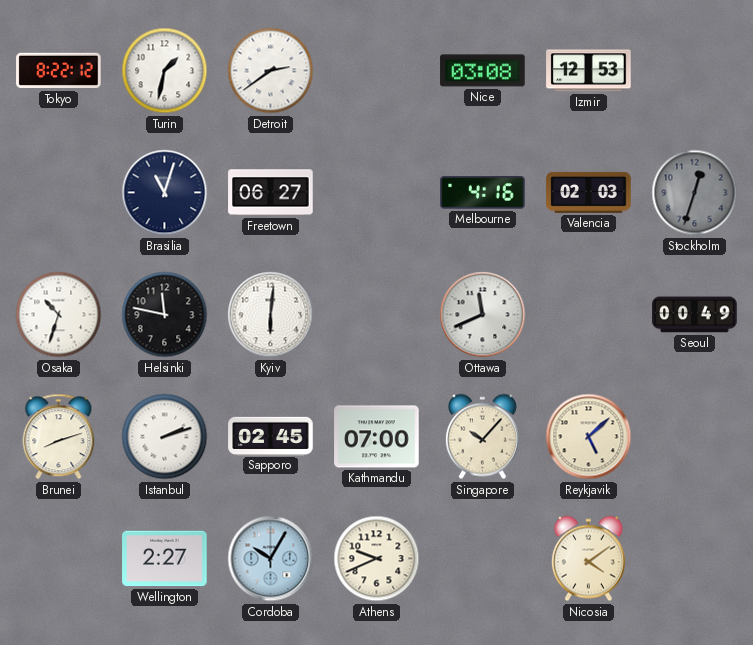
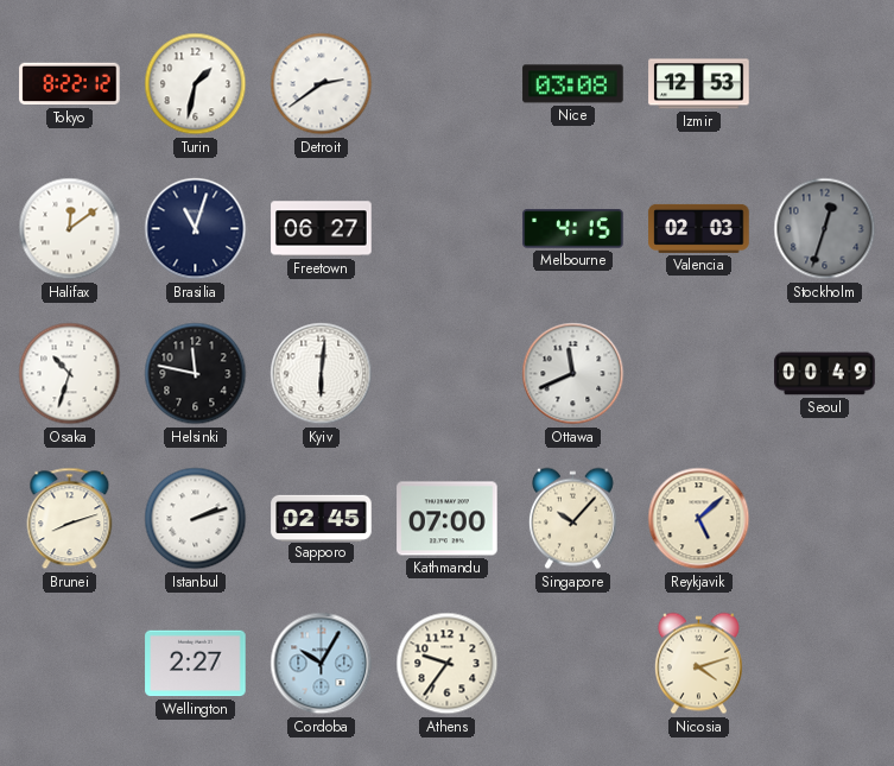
Halifax: none -> 12:09 (70, 229)
Melbourne: 4:16 -> 4:15 (573, 229)
Athens: 9:41 -> 9:36 (448, 664)
Nicosia: 4:09 -> 4:12 (698, 664)
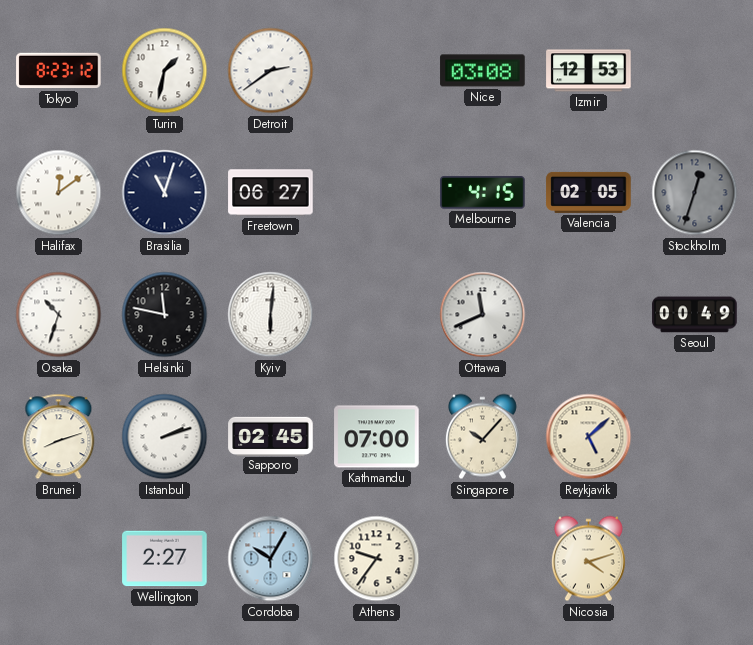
Tokyo: 8:22 -> 8:23 (59, 71)
Valencia: 02:03 -> 02:05 (589, 192)
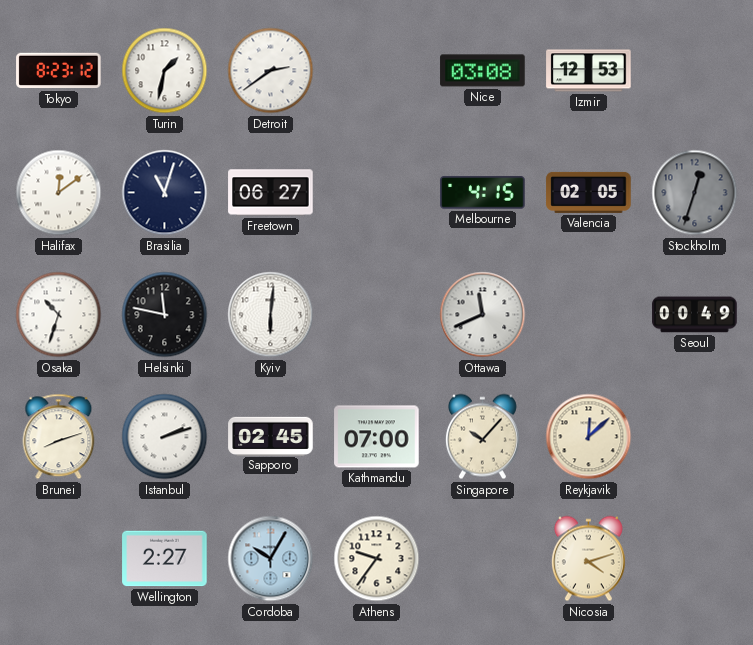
Reykjavik: 5:08 -> 12:08 (589, 437)
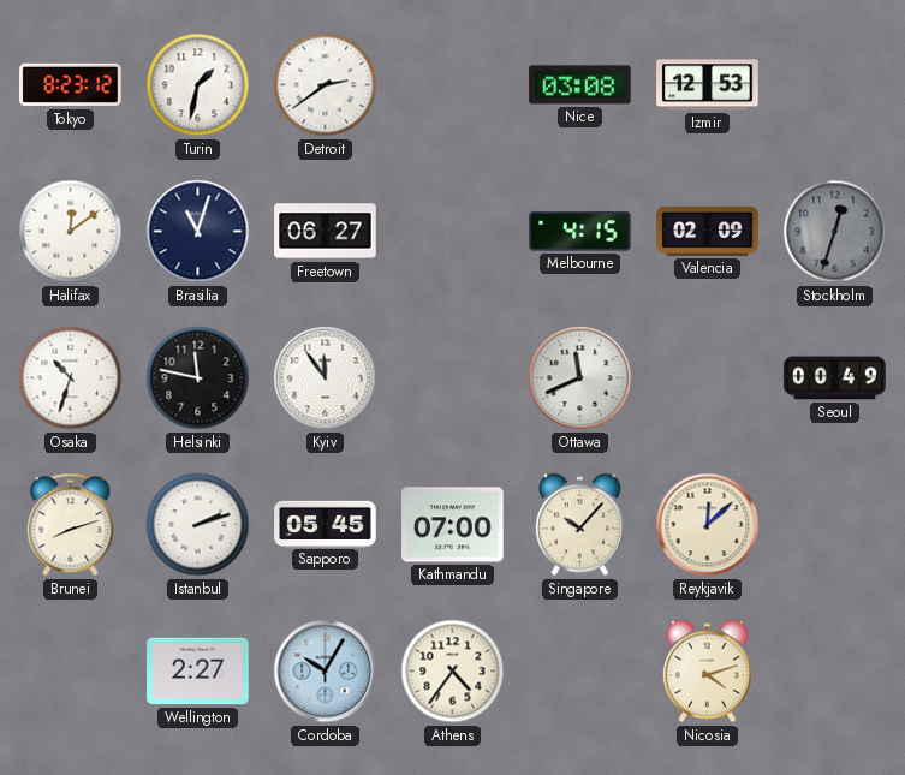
Valencia: 02:05 -> 02:09 (708, 231)
Kyiv: 6:01 -> 11:54 (326, 378)
Sapporo: 02:45 -> 05:45 (326, 524)
Athens: 9:36 -> 4:36 (453, 672)
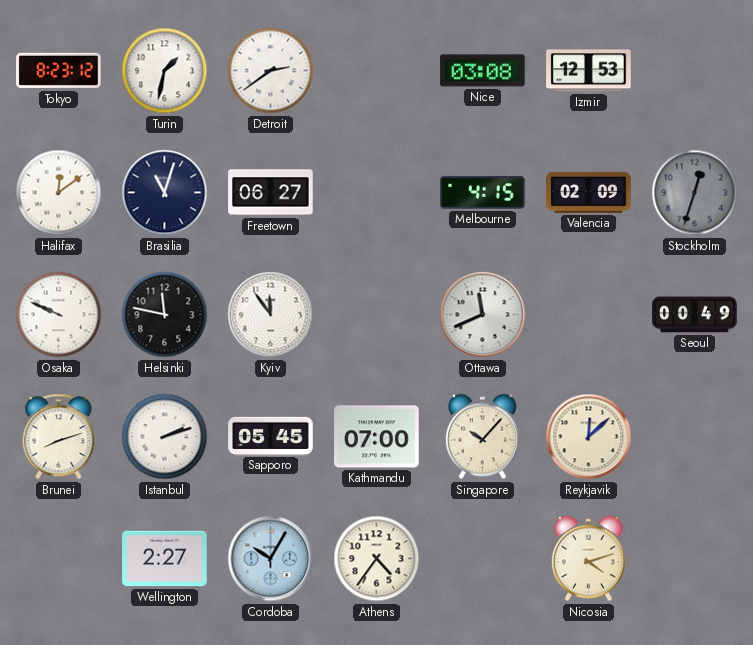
Osaka: 10:33 -> 9:49 (59, 315)
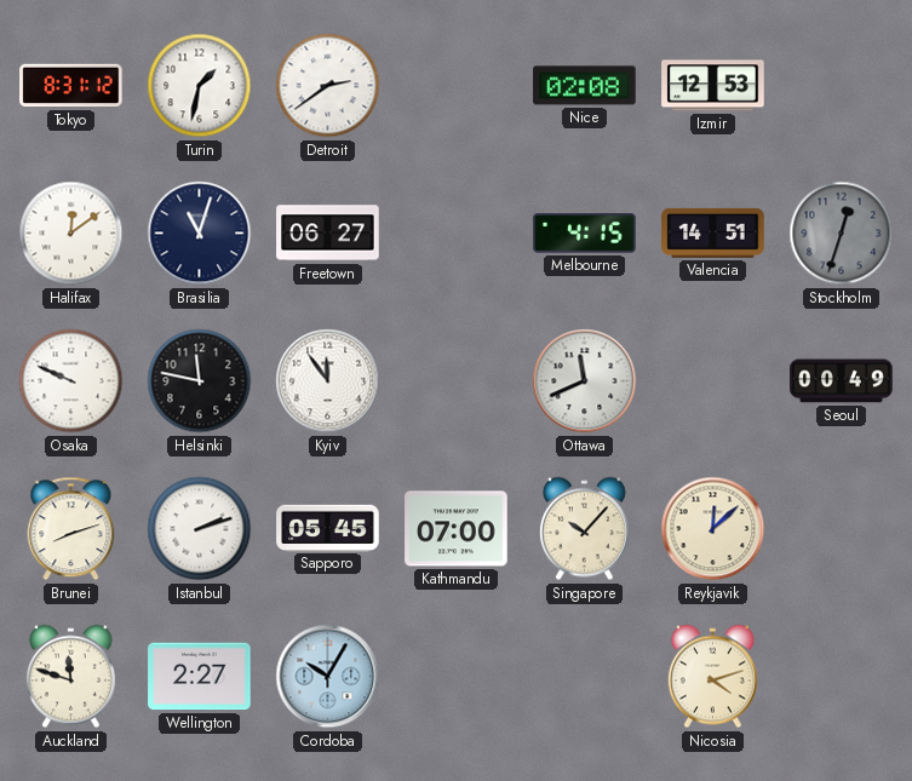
Tokyo: 8:23 -> 8:31 (71, 86)
Nice: 03:08 -> 02:08 (585, 86)
Valencia: 02:09 -> 14:51 (713, 232)
Auckland: none -> 11:48 (70, 677)
Athens: 4:36 -> none (377, 559)
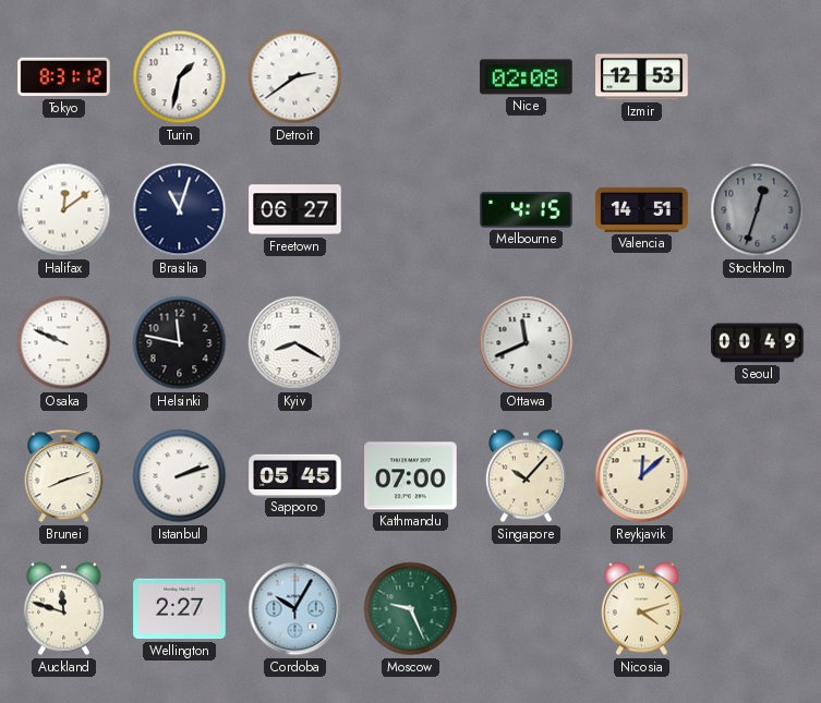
Kyiv: 11:54 -> 8:20 (295, 343)
Moscow: none -> 9:26 (411, 609)
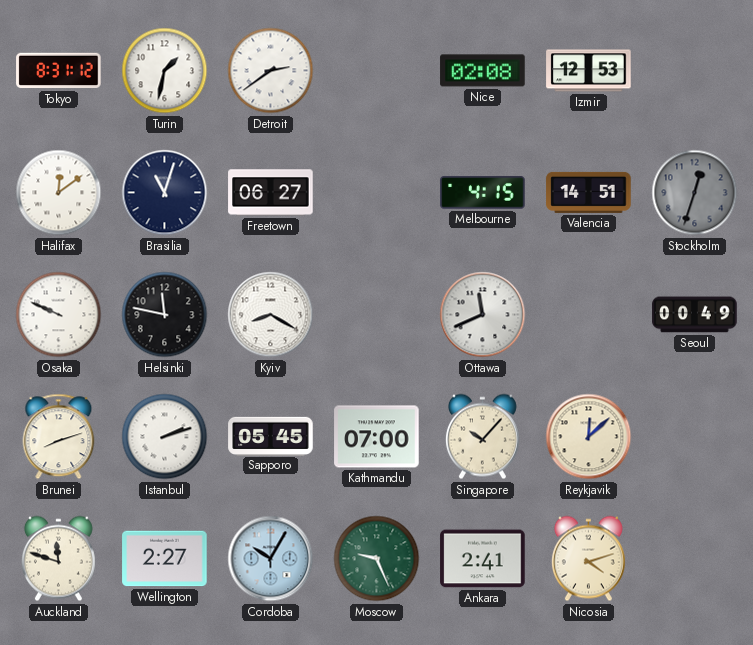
Ankara: none -> 2:41 (483, 559)
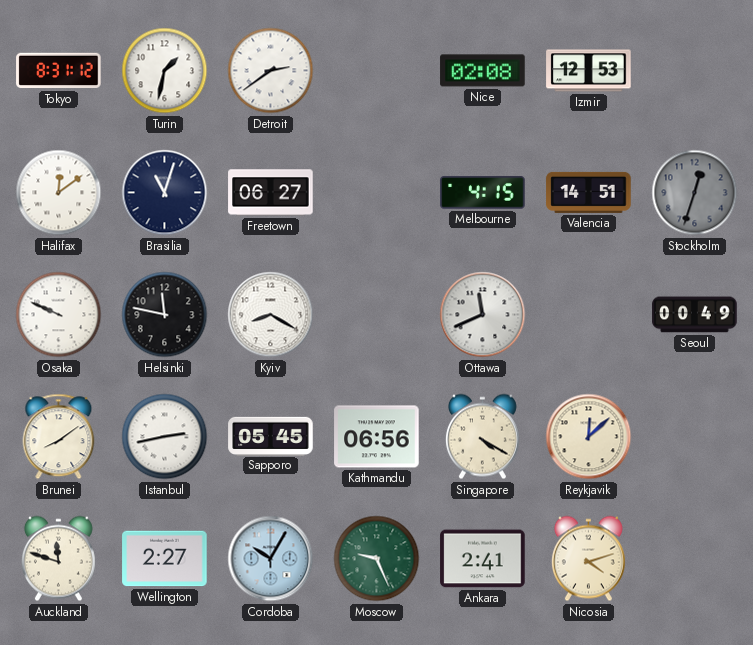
Brunei: 8:12 -> 8:09 (59, 437)
Istanbul: 2:12 -> 2:43 (165, 437)
Kathmandu: 07:00 -> 06:56 (377, 437)
Singapore: 10:07 -> 4:20 (482, 437)
